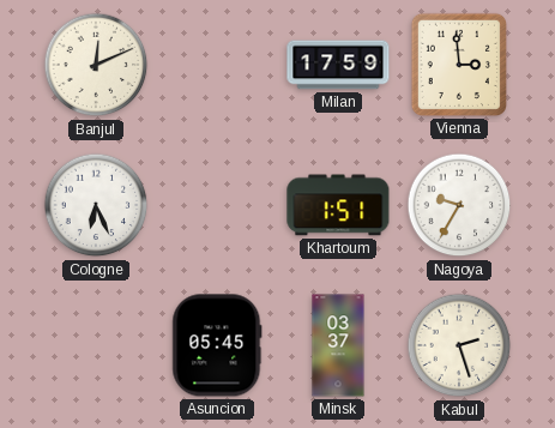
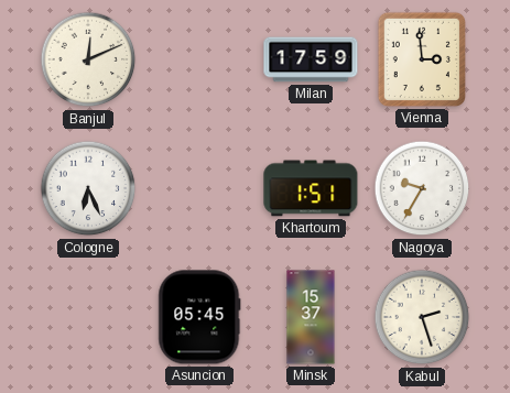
Minsk: 03:37 -> 15:37 (311, 317)
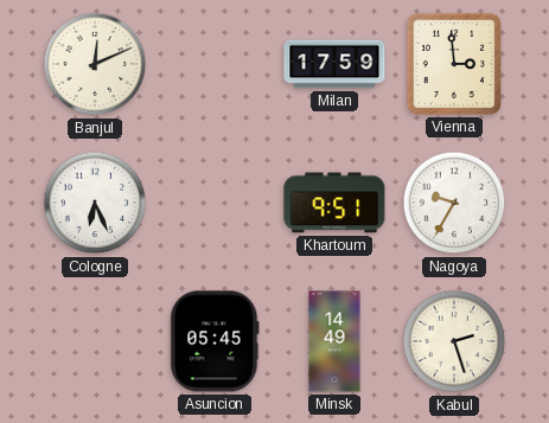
Khartoum: 1:51 -> 9:51 (334, 203)
Minsk: 15:37 -> 14:49 (334, 341)
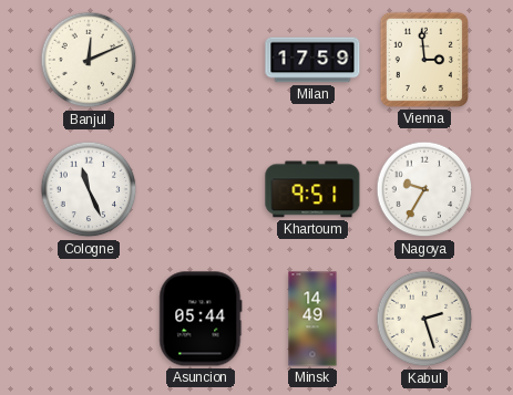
Cologne: 6:26 -> 11:26 (89, 189)
Asuncion: 05:45 -> 05:44 (201, 319)
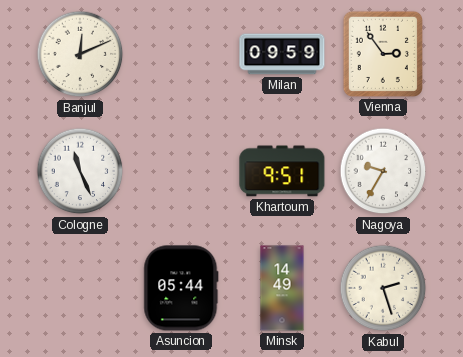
Milan: 17:59 -> 09:59 (282, 54)
Vienna: 2:59 -> 2:54 (383, 54)
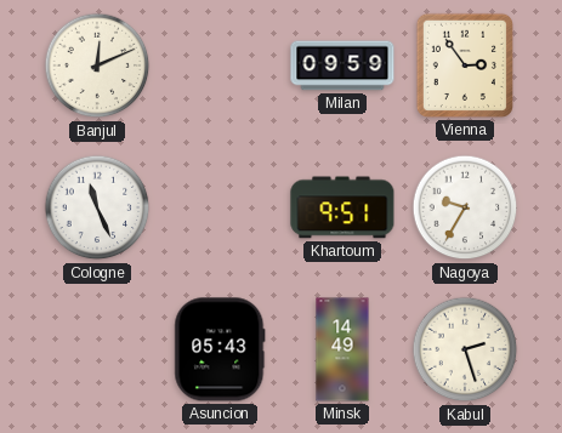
Asuncion: 05:44 -> 05:43 (220, 349)
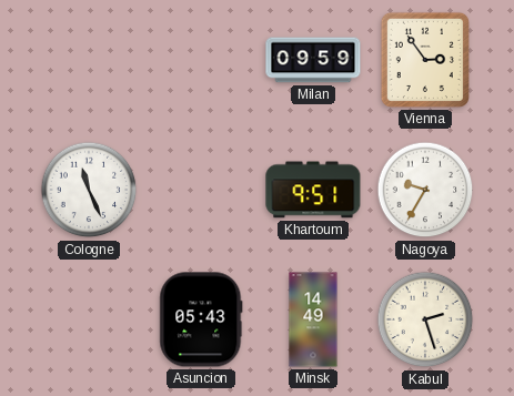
Banjul: 12:11 -> none (97, 65)
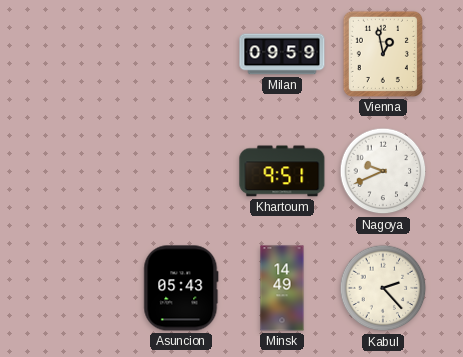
Vienna: 2:54 -> 12:58 (383, 54)
Cologne: 11:26 -> none (89, 190)
Nagoya: 9:35 -> 9:41 (383, 171)
Kabul: 2:27 -> 2:23 (383, 288)
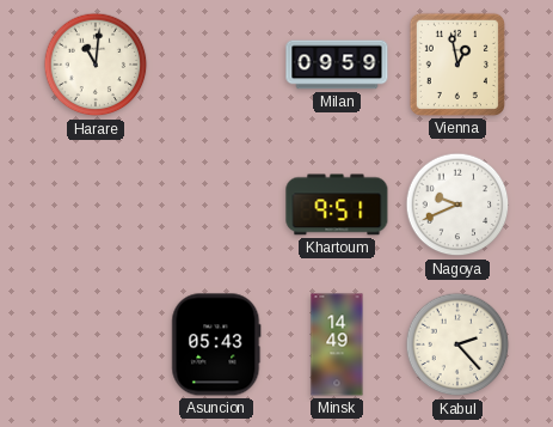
Harare: none -> 11:01 (96, 65)
